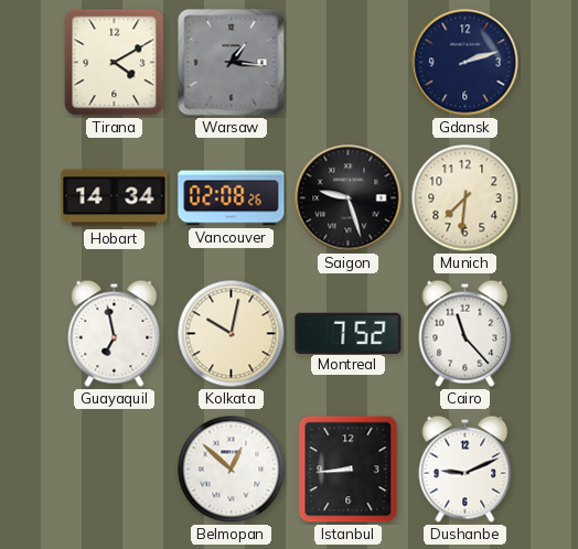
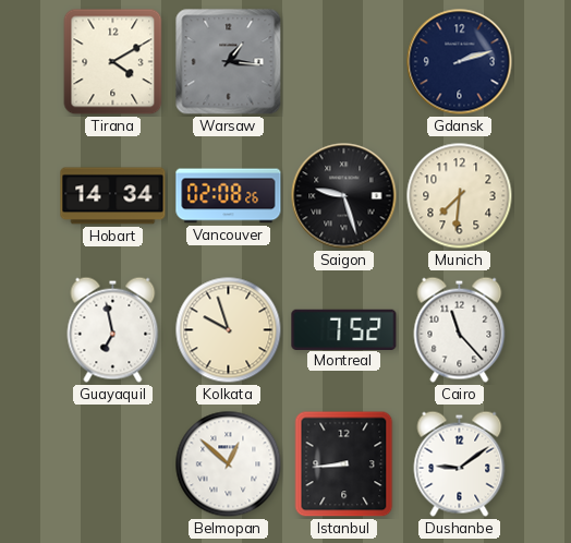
Kolkata: 10:02 -> 9:57 (229, 330)
Dushanbe: 9:11 -> 9:09 (460, 463)
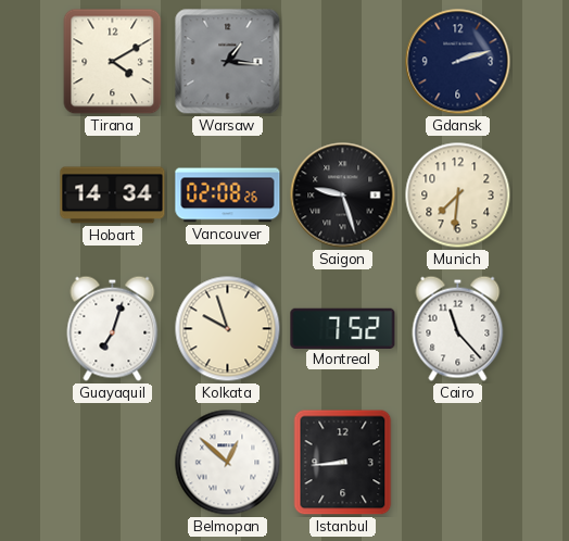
Guayaquil: 6:58 -> 7:03 (113, 328)
Dushanbe: 9:09 -> none (460, 463)
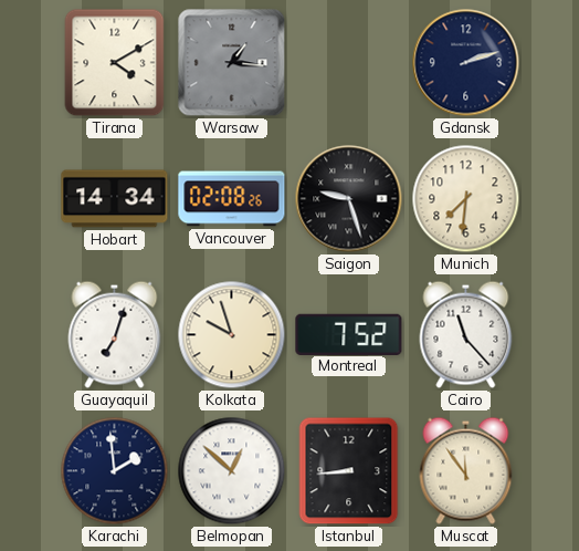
Karachi: none -> 1:59 (115, 471)
Muscat: none -> 11:54 (466, 470)
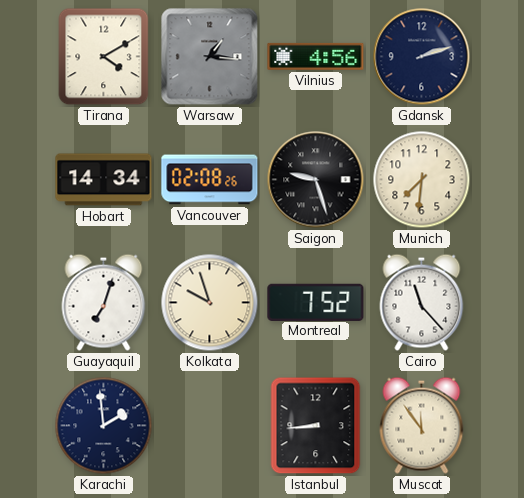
Vilnius: none -> 4:56 (316, 56)
Belmopan: 12:52 -> none (232, 471)
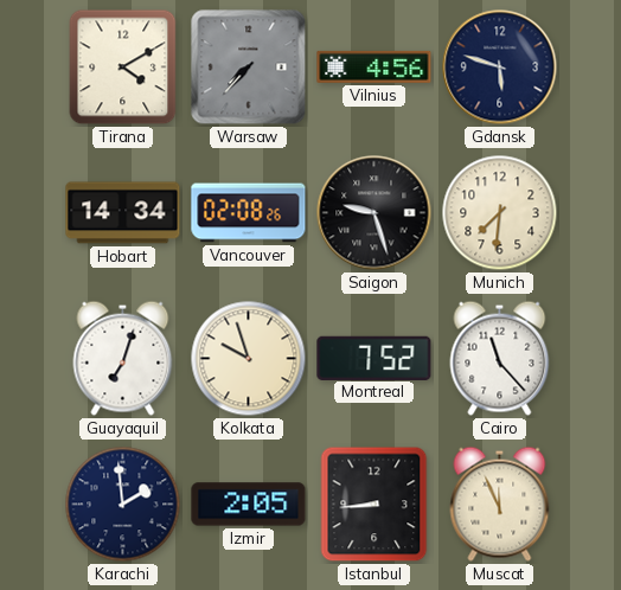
Warsaw: 1:16 -> 7:37 (249, 68)
Gdansk: 2:12 -> 5:48 (500, 68)
Izmir: none -> 2:05 (249, 505)
Muscat: 11:54 -> 11:56 (500, 504)
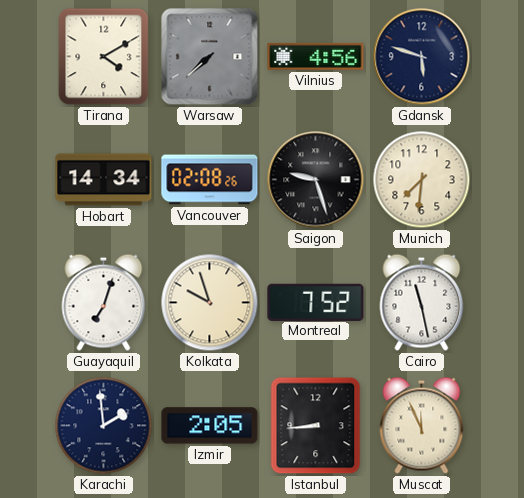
Warsaw: 7:37 -> 7:38 (210, 57)
Cairo: 11:23 -> 11:28 (422, 302)
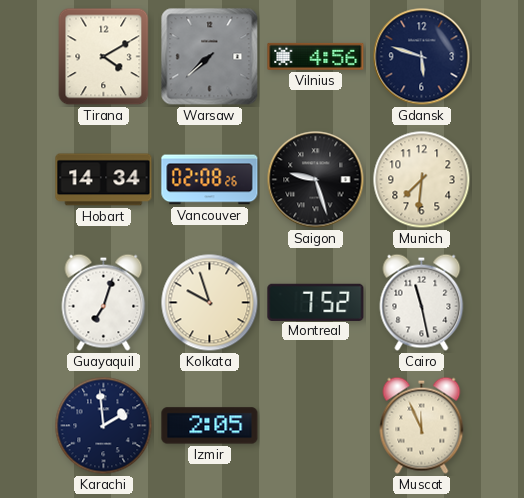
Istanbul: 8:44 -> none (316, 426)
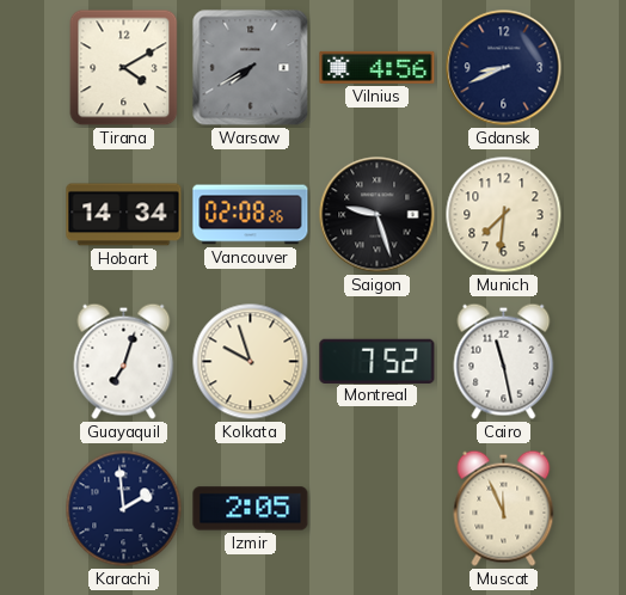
Warsaw: 7:38 -> 7:40 (251, 68)
Gdansk: 5:48 -> 8:41 (504, 68)
